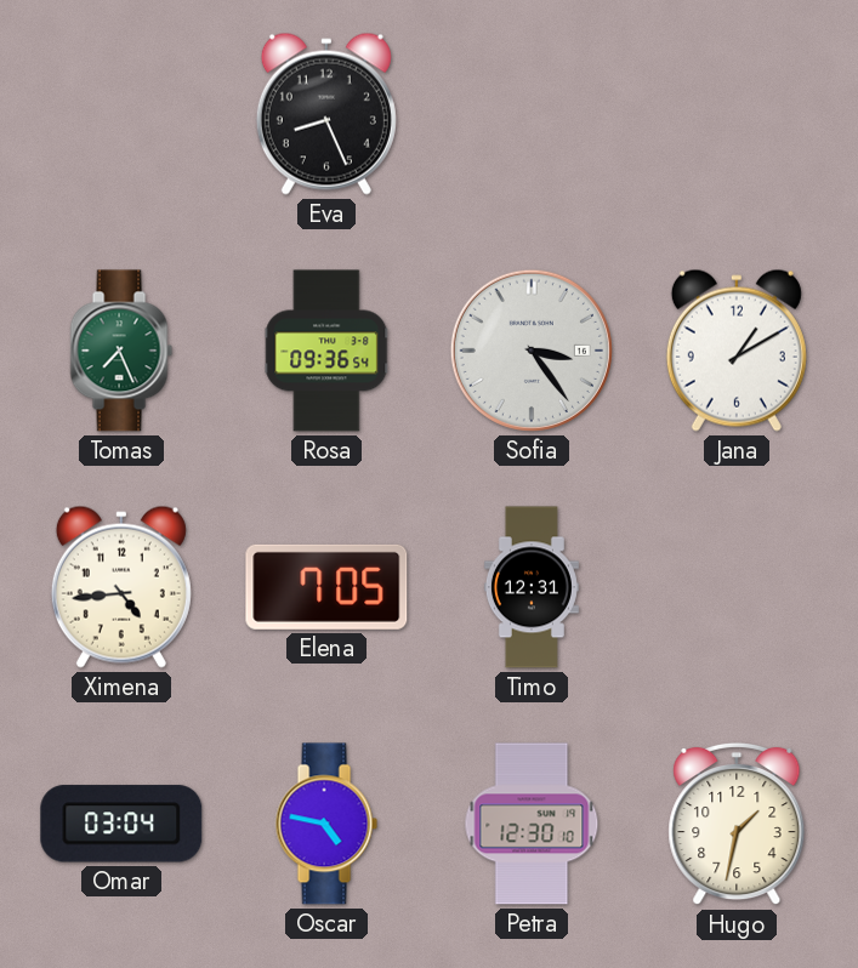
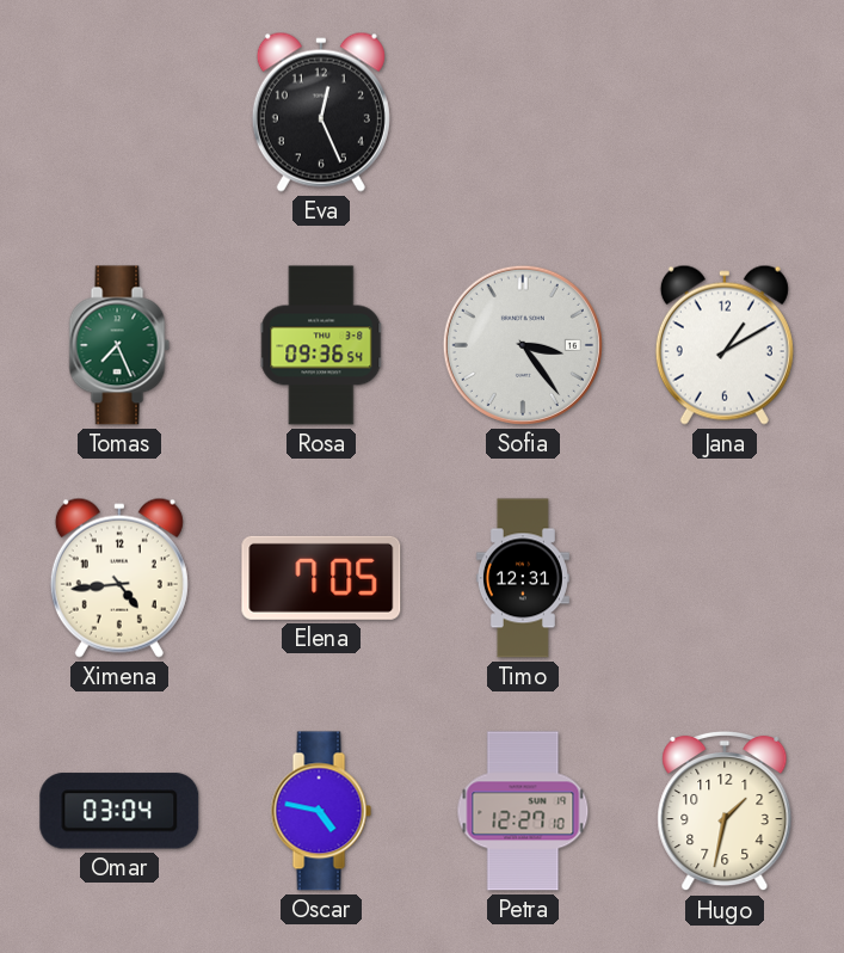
Eva: 8:26 -> 12:26 (321, 112)
Petra: 12:30 -> 12:27 (523, 811)
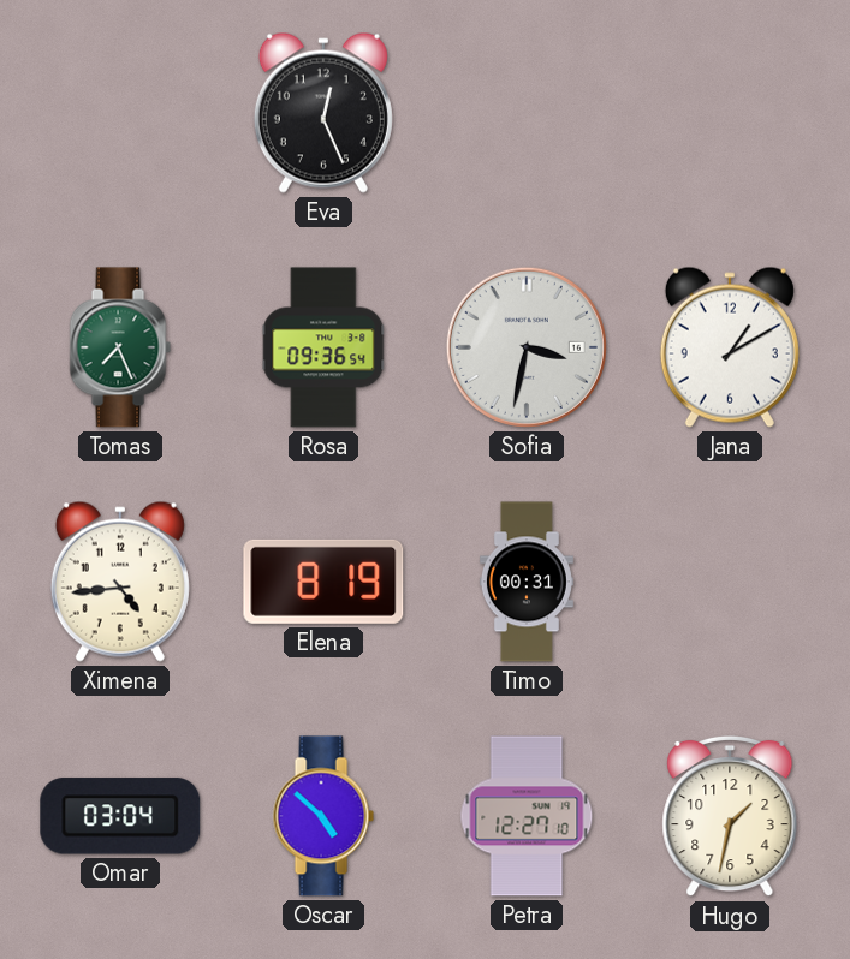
Sofia: 3:24 -> 3:32 (527, 347)
Elena: 7:05 -> 8:19 (323, 582)
Timo: 12:31 -> 00:31 (527, 582)
Oscar: 4:47 -> 4:52 (323, 816)
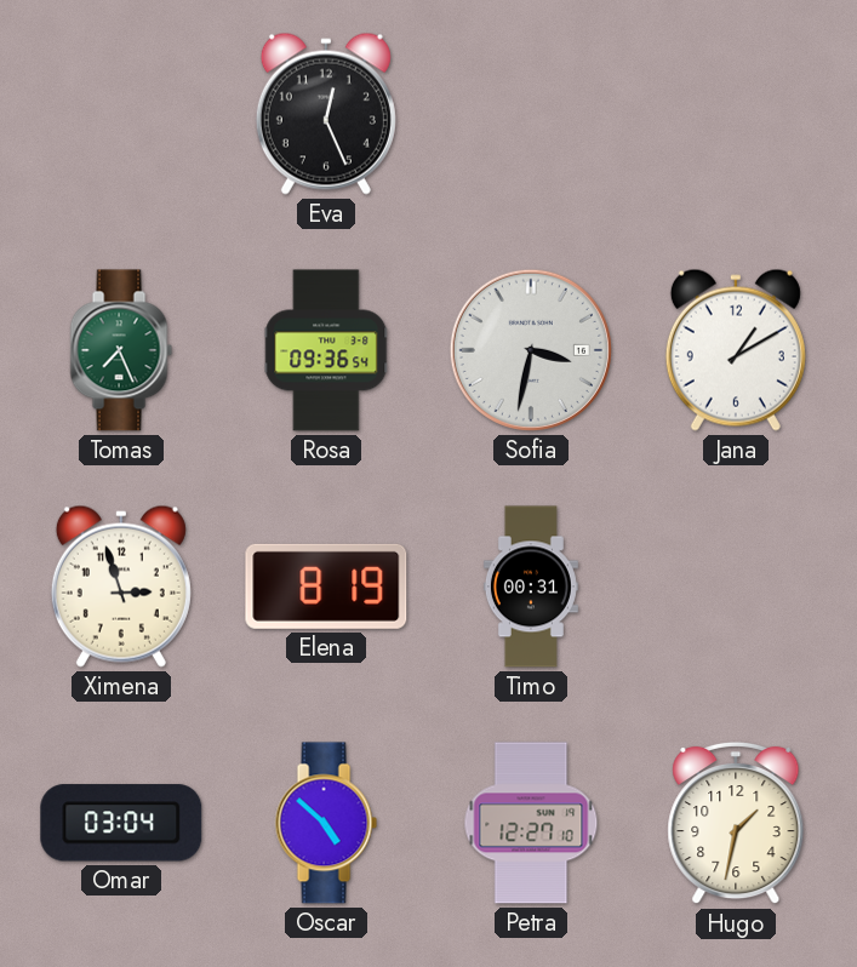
Ximena: 4:44 -> 2:57 (121, 587)
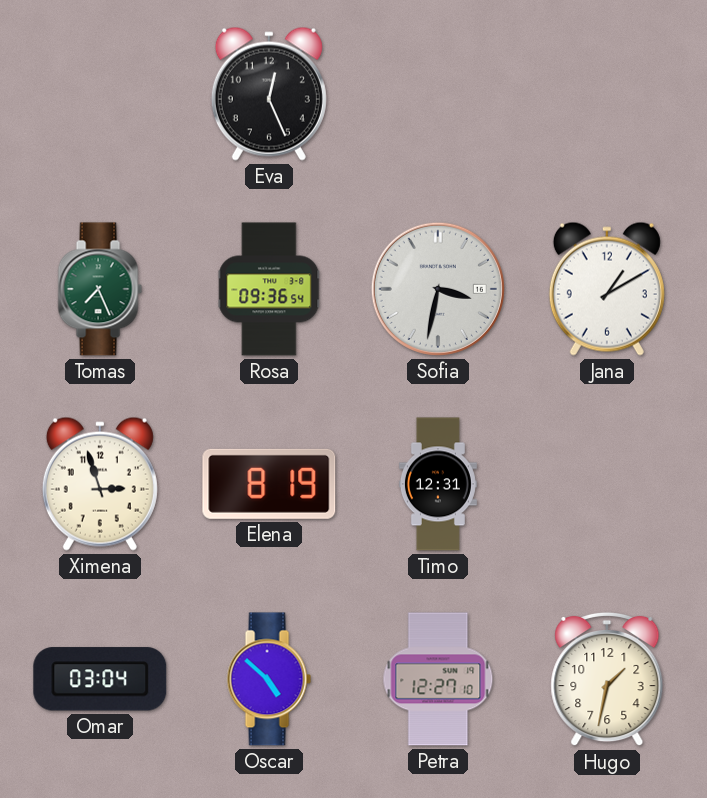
Timo: 00:31 -> 12:31 (438, 484)
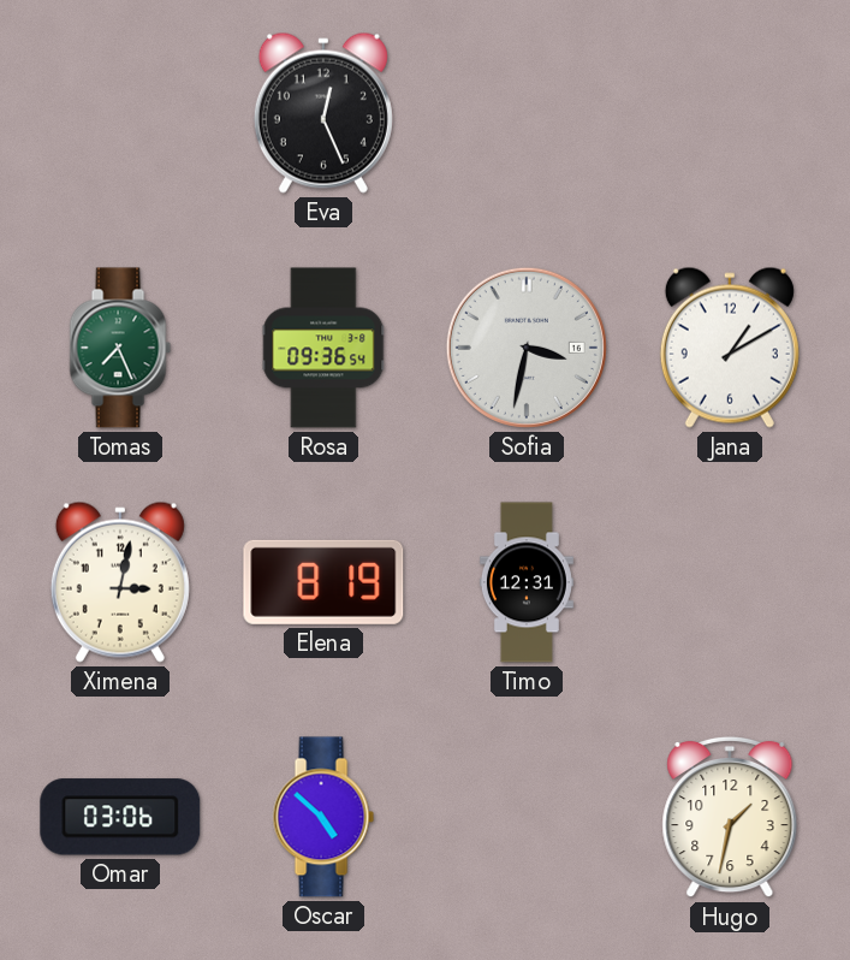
Ximena: 2:57 -> 3:02 (120, 582)
Omar: 03:04 -> 03:06 (120, 817)
Petra: 12:27 -> none (438, 679)
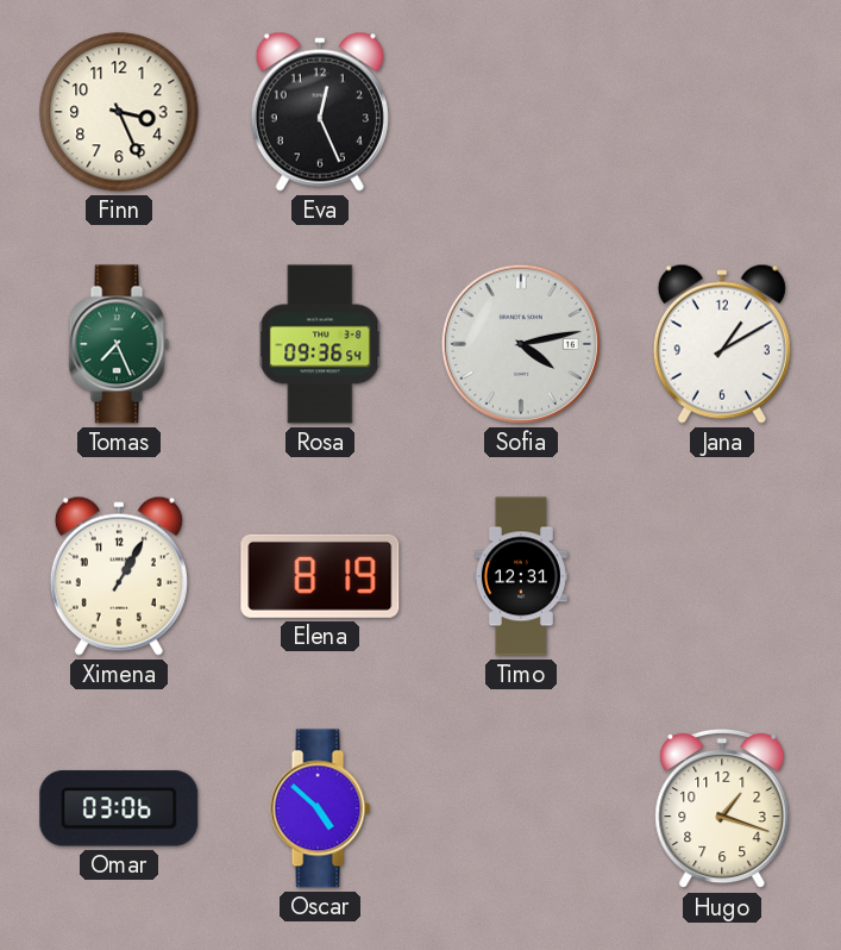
Finn: none -> 3:26 (119, 112)
Sofia: 3:32 -> 4:13 (521, 344)
Ximena: 3:02 -> 1:05 (119, 576)
Hugo: 1:32 -> 1:18 (722, 808)
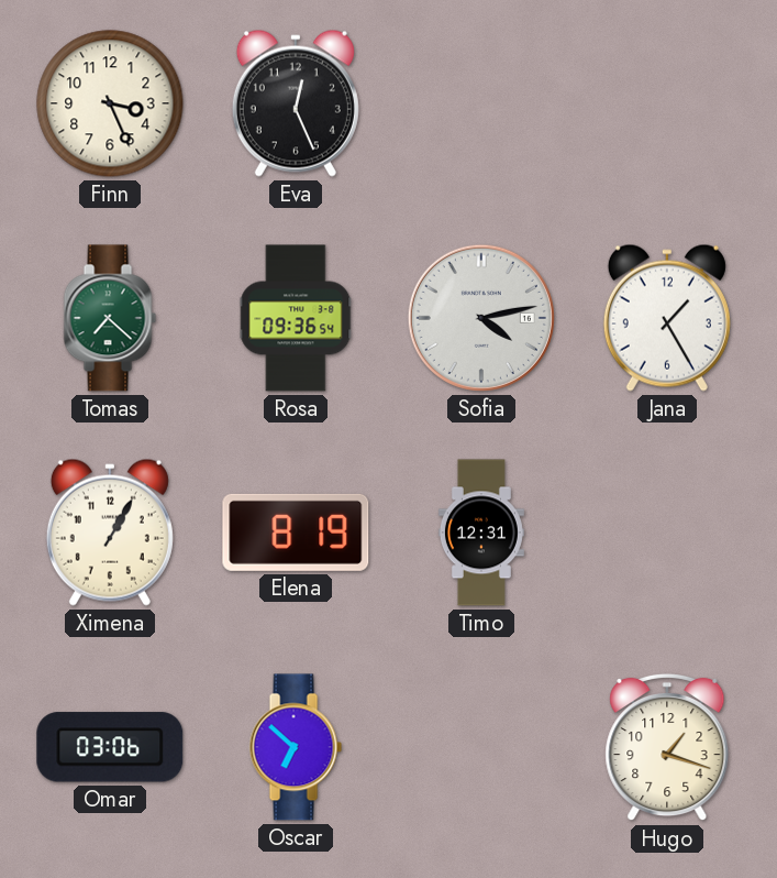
Tomas: 7:26 -> 7:22 (110, 318)
Jana: 1:10 -> 1:25 (667, 318)
Oscar: 4:52 -> 6:52 (296, 747)
